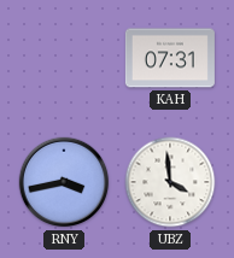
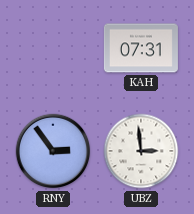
RNY: 3:43 -> 2:54 (53, 151)
UBZ: 3:59 -> 2:59 (141, 151)
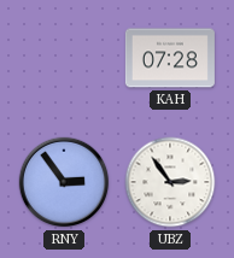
KAH: 07:31 -> 07:28 (170, 58)
UBZ: 2:59 -> 2:54 (170, 182)
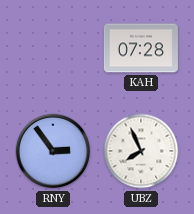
UBZ: 2:54 -> 7:56 (141, 151)
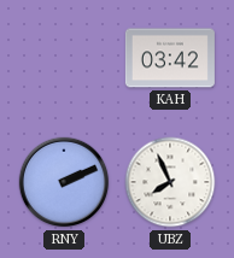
KAH: 07:28 -> 03:42 (170, 58)
RNY: 2:54 -> 2:11 (64, 182)
